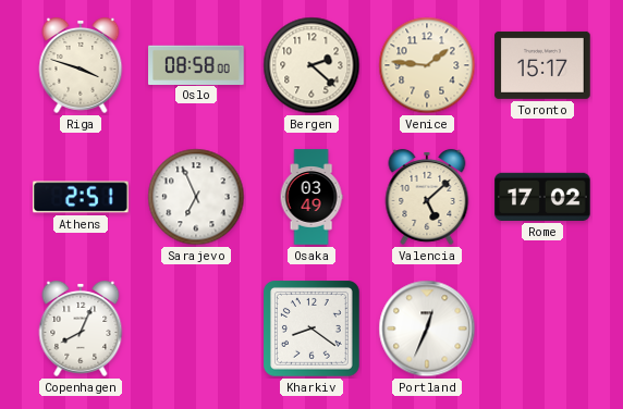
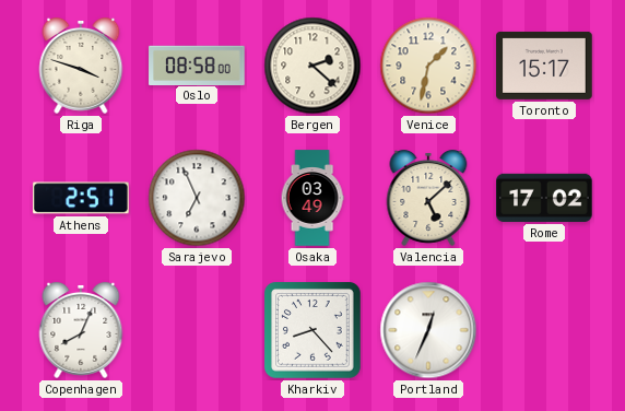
Venice: 1:46 -> 1:32 (428, 66)
Kharkiv: 8:21 -> 8:23 (314, 331)
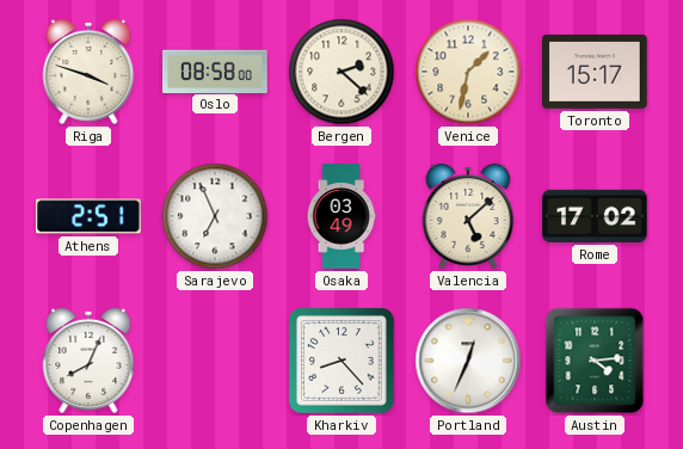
Austin: none -> 4:14 (595, 361)
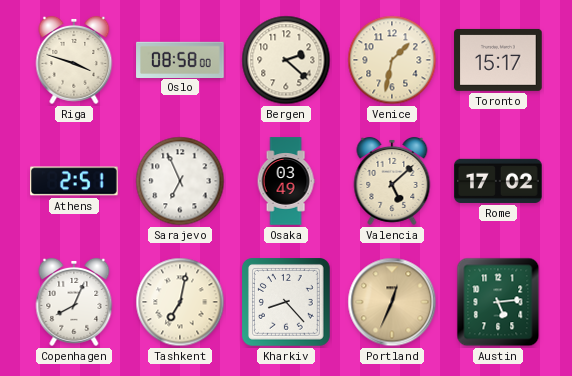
Tashkent: none -> 7:02 (180, 302)
Portland dial: white -> champagne (392, 302)
Austin: 4:14 -> 5:14 (498, 302)
